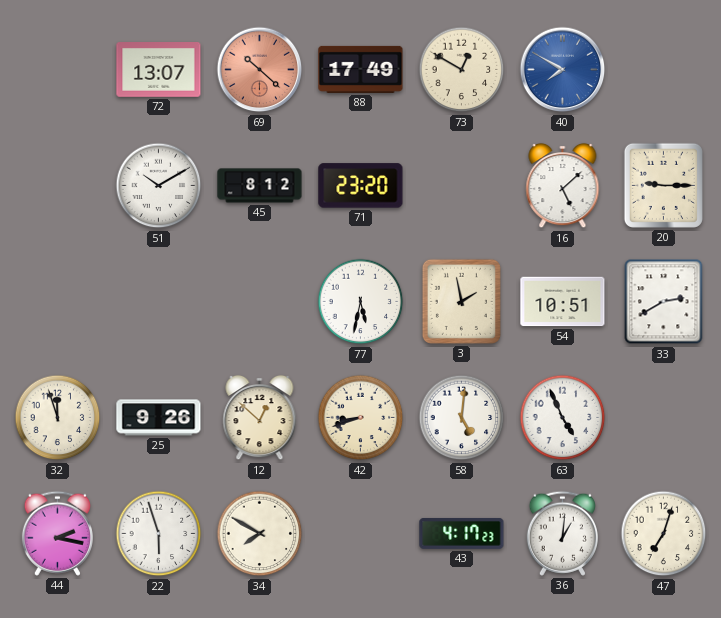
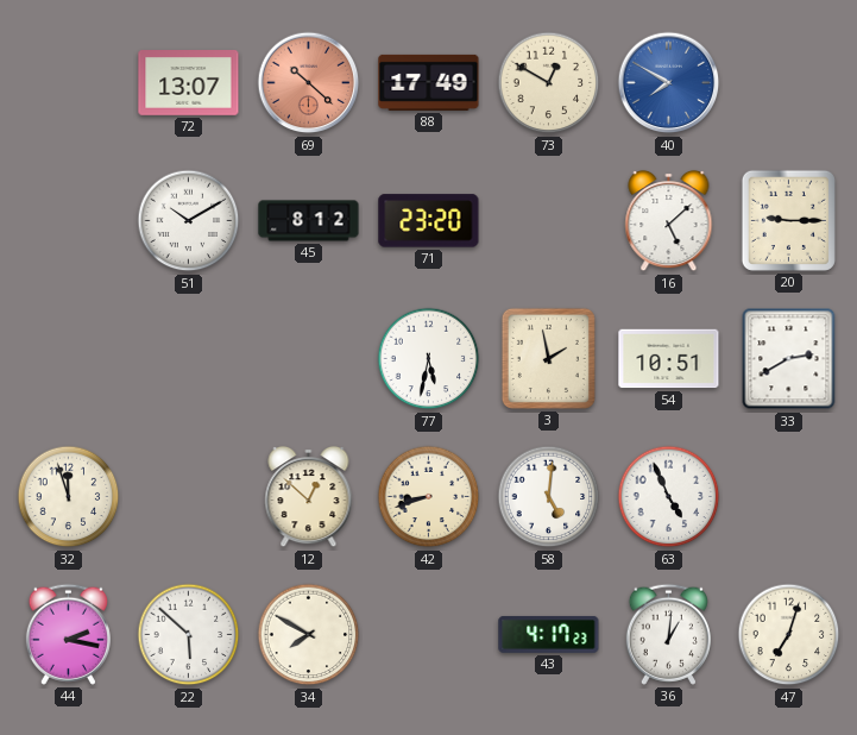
25: 9:26 -> none (159, 418)
22: 5:57 -> 5:52 (189, 635)
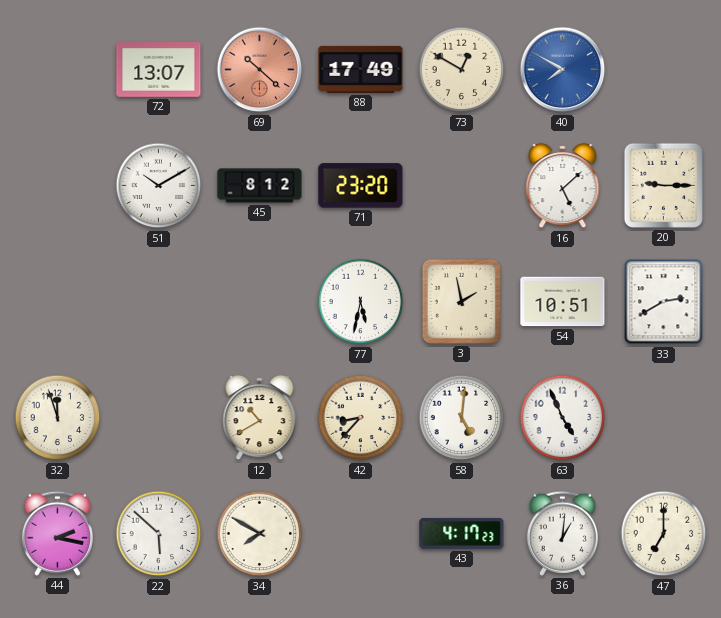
12: 12:52 -> 10:40 (260, 418)
42: 8:42 -> 8:37 (361, 418)
47: 7:03 -> 7:00 (664, 534)
